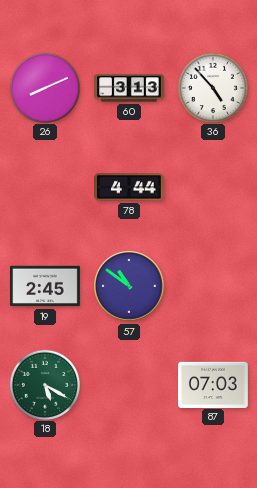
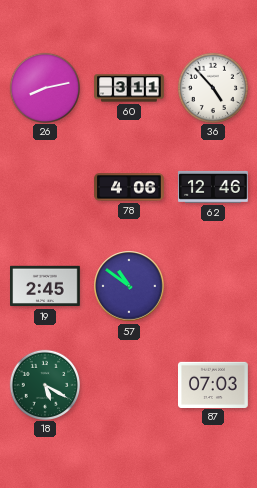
26: 8:11 -> 8:13 (44, 87)
60: 3:13 -> 3:11 (129, 88)
78: 4:44 -> 4:06 (129, 187)
62: none -> 12:46 (214, 187)
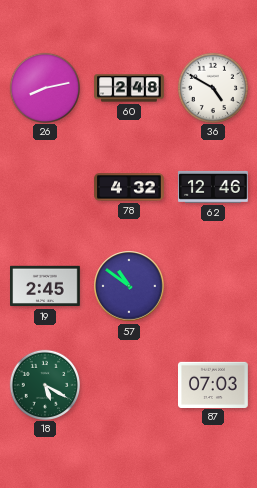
60: 3:11 -> 2:48 (129, 88)
36: 4:53 -> 4:50 (212, 87)
78: 4:06 -> 4:32 (129, 187)
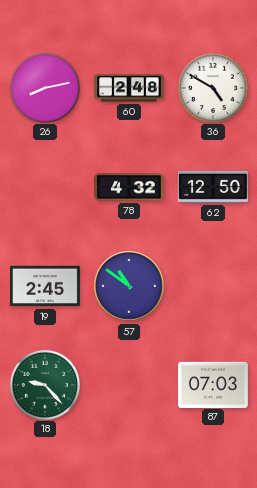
62: 12:46 -> 12:50 (214, 187)
18: 5:20 -> 9:23 (44, 384)
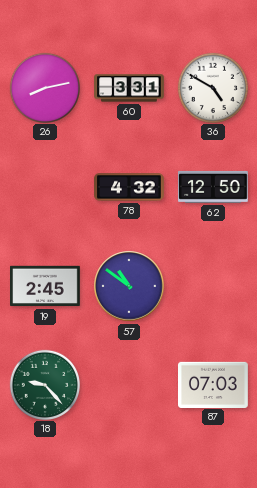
60: 2:48 -> 3:31 (129, 88)
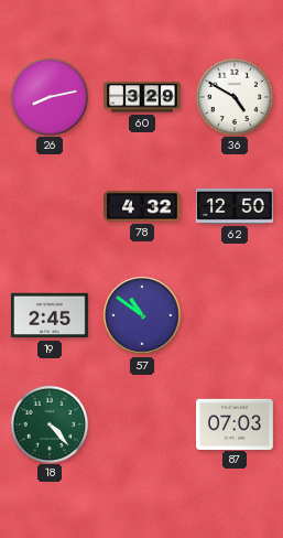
60: 3:31 -> 3:29 (142, 97)
18: 9:23 -> 4:23 (48, 423)
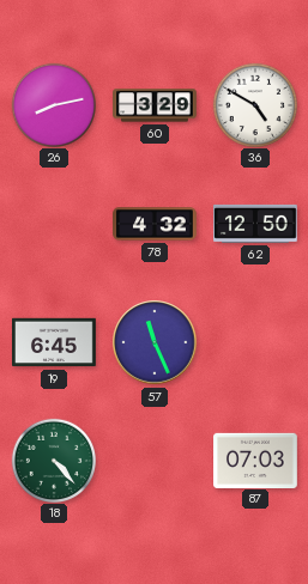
19: 2:45 -> 6:45 (55, 342)
57: 10:51 -> 11:26 (155, 342)
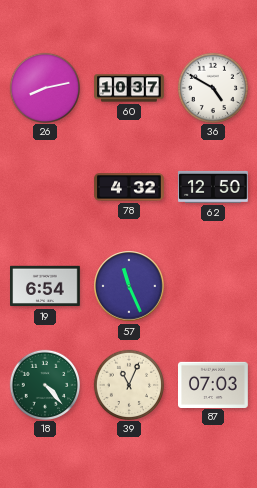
60: 3:29 -> 10:37 (129, 88)
19: 6:45 -> 6:54 (46, 286)
39: none -> 11:04 (128, 384)
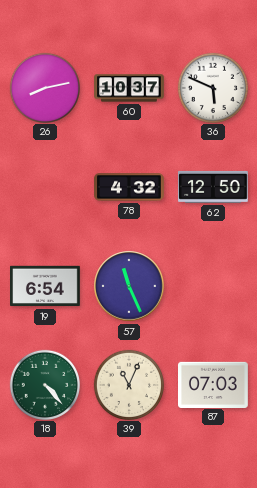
36: 4:50 -> 5:49 (212, 87)
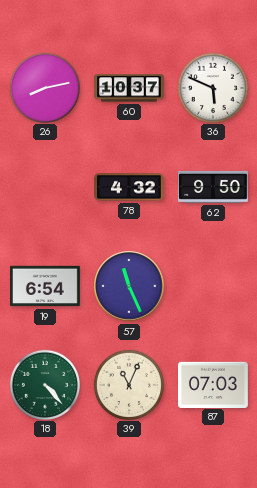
62: 12:50 -> 9:50 (214, 187)
